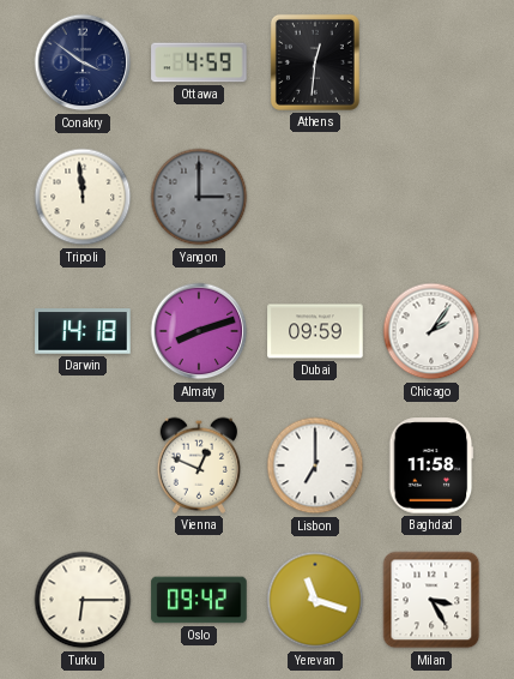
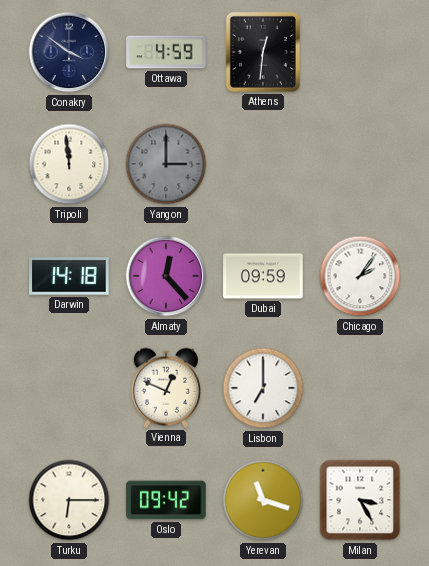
Almaty: 8:12 -> 12:23 (166, 276)
Baghdad: 11:58 -> none (431, 465)
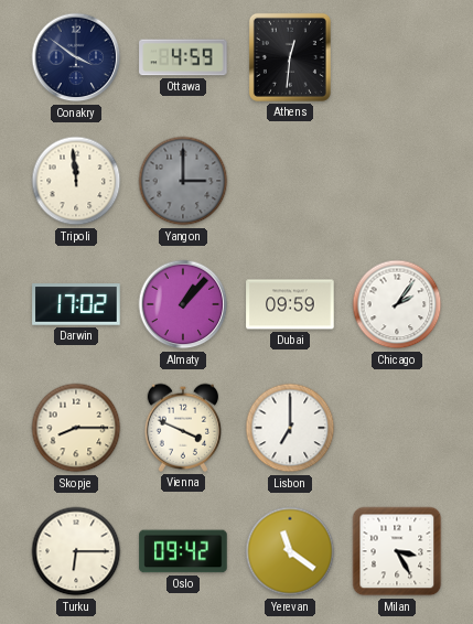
Darwin: 14:18 -> 17:02 (76, 304)
Almaty: 12:23 -> 1:07 (183, 304)
Skopje: none -> 8:15 (76, 428)
Vienna: 12:49 -> 3:49 (182, 428)
Yerevan: 11:18 -> 11:21 (290, 551)
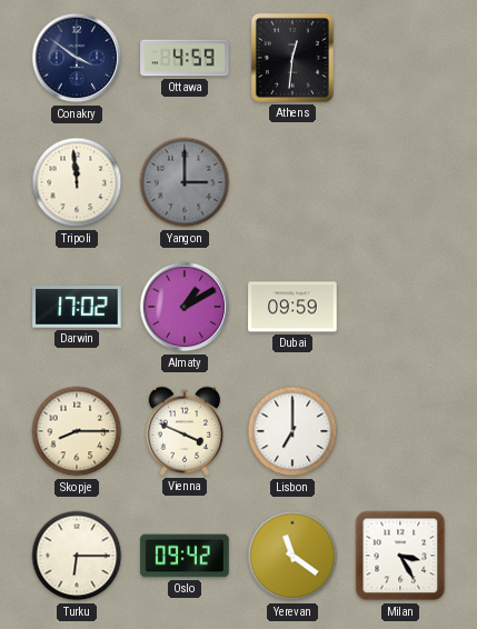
Almaty: 1:07 -> 1:10 (185, 307)
Chicago: 2:06 -> none (397, 304)
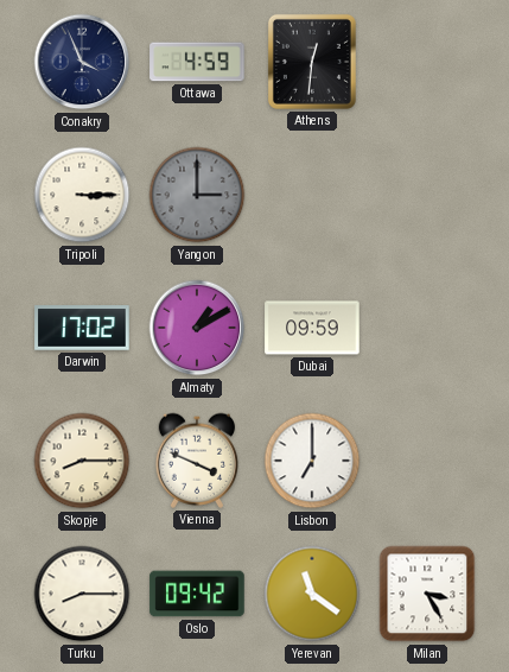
Conakry: 3:51 -> 3:56 (82, 62)
Tripoli: 11:59 -> 3:15 (82, 195)
Turku: 6:15 -> 8:15 (82, 594)
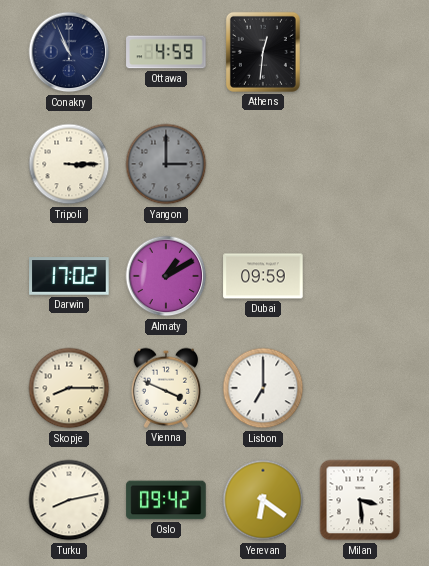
Conakry: 3:56 -> 10:56 (69, 52)
Turku: 8:15 -> 8:13 (69, 500)
Yerevan: 11:21 -> 6:21 (263, 500)
Milan: 3:25 -> 3:29 (360, 500)
